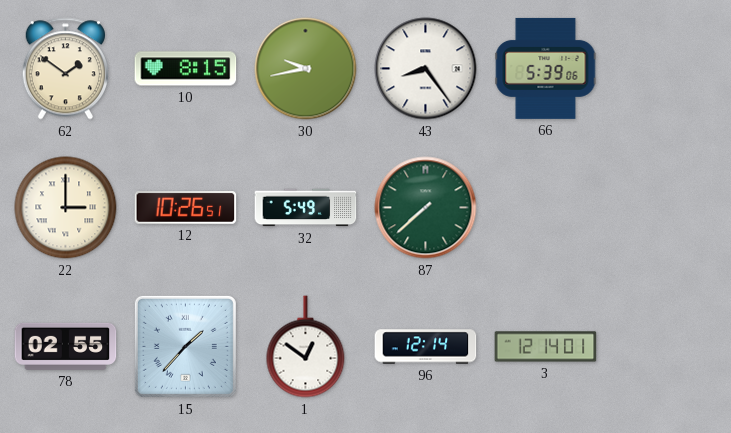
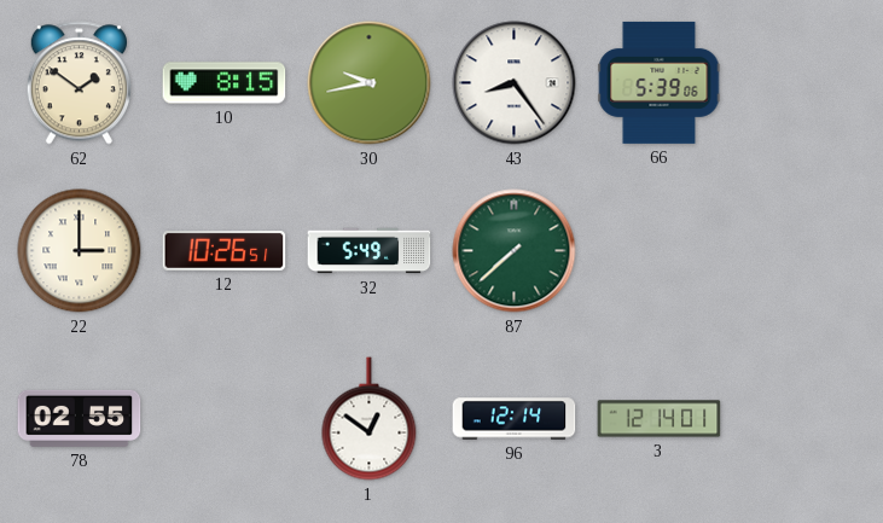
15: 1:37 -> none (185, 346)
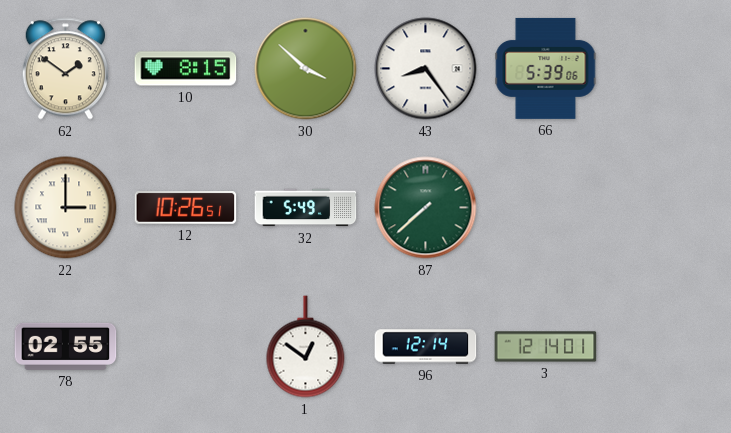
30: 9:43 -> 3:52 (306, 69)
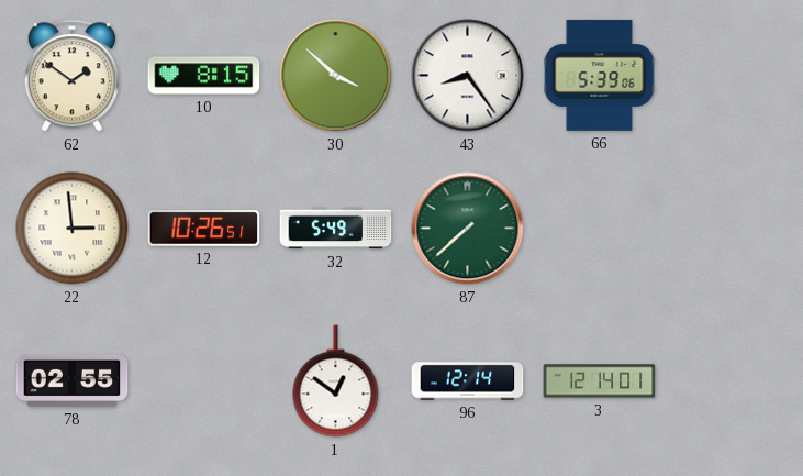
22: 3:00 -> 2:59 (73, 229)
